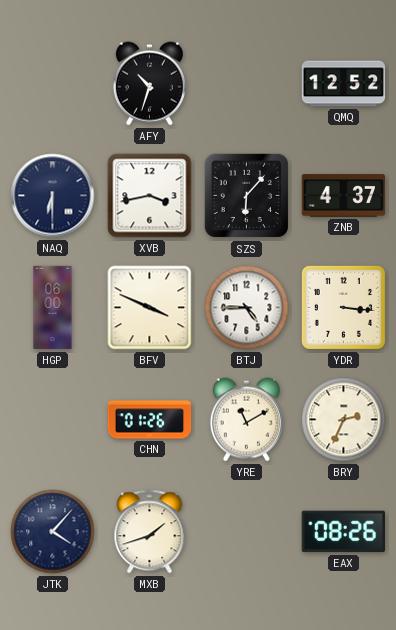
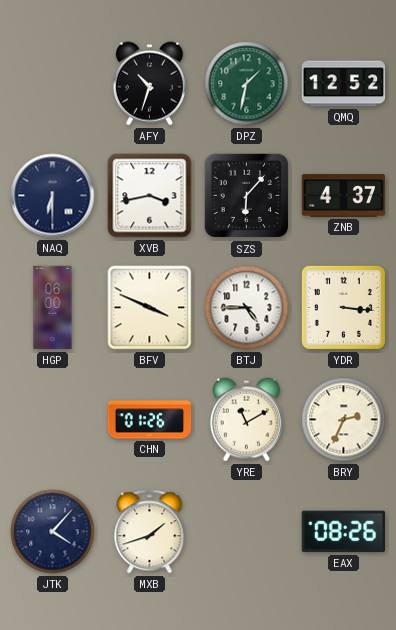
DPZ: none -> 1:32 (247, 84)
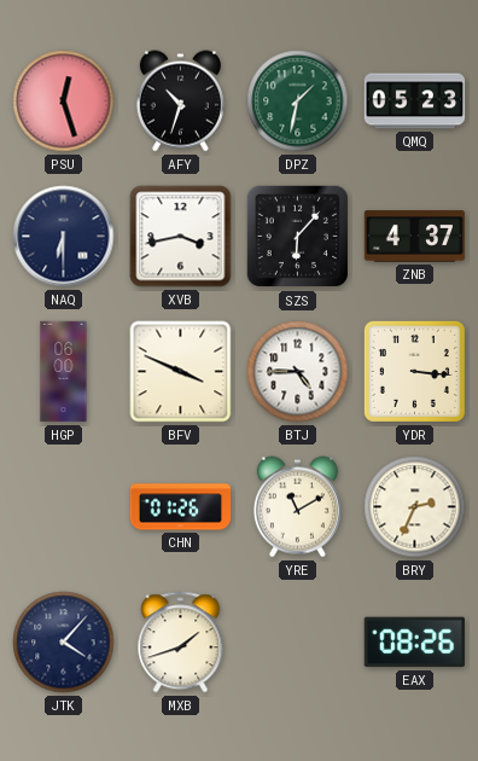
PSU: none -> 12:27 (64, 101)
QMQ: 12:52 -> 05:23 (415, 101)
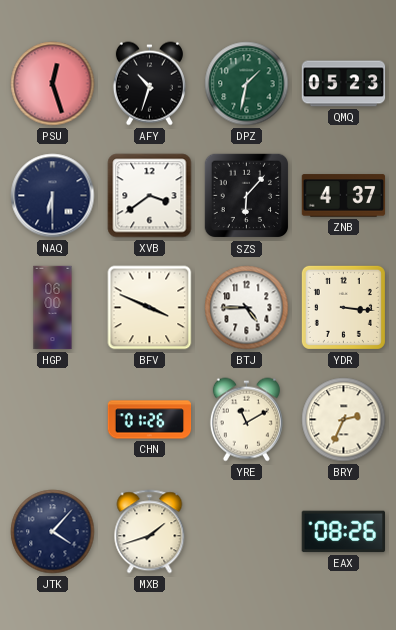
XVB: 3:43 -> 3:39 (150, 196)
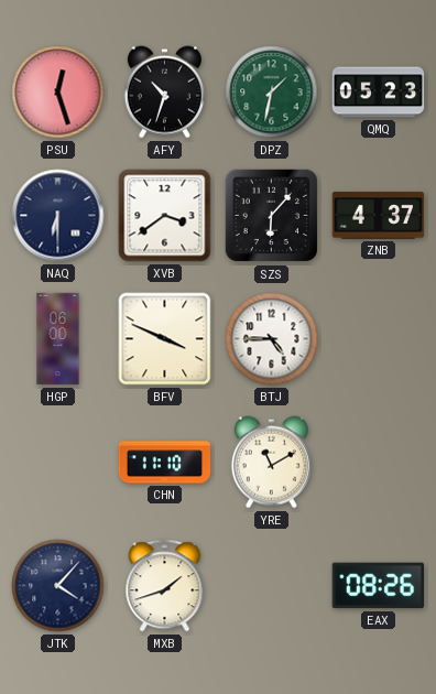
YDR: 3:16 -> none (343, 307)
CHN: 01:26 -> 11:10 (165, 463)
BRY: 2:34 -> none (344, 420)
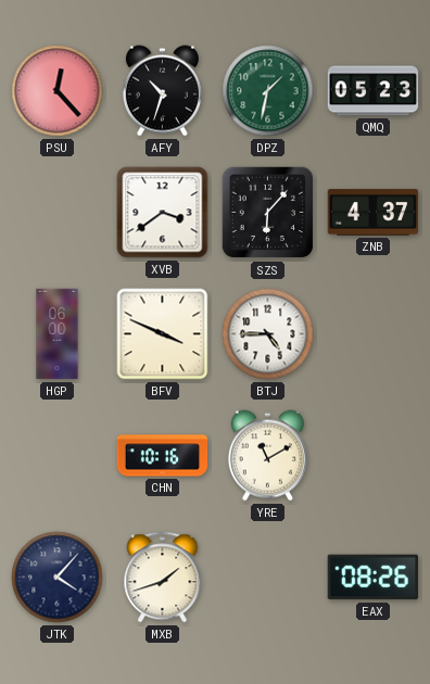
PSU: 12:27 -> 12:23 (58, 91)
NAQ: 6:30 -> none (58, 216)
CHN: 11:10 -> 10:16 (163, 456)
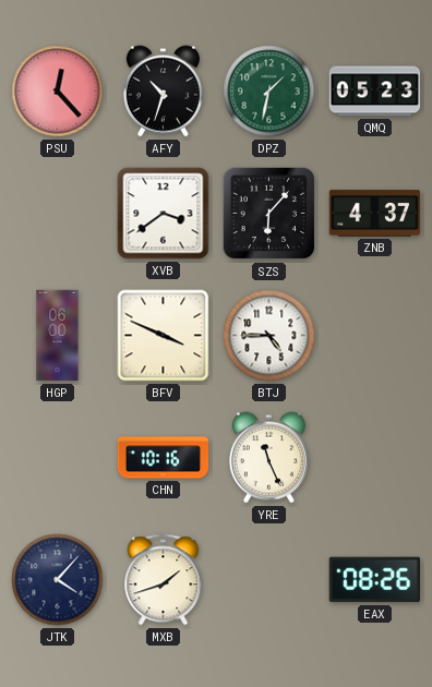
YRE: 11:10 -> 11:26 (268, 458)
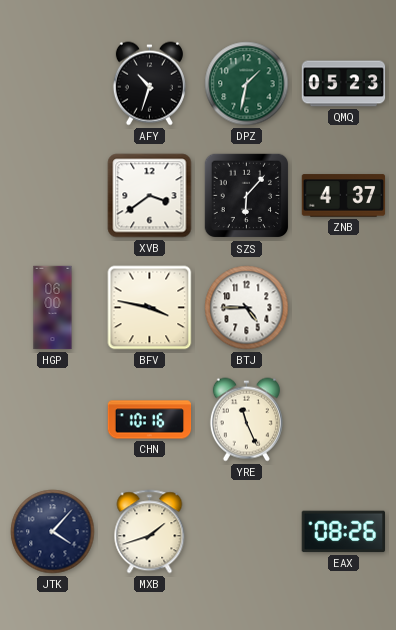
PSU: 12:23 -> none (58, 92)
BFV: 3:49 -> 3:47 (150, 308)
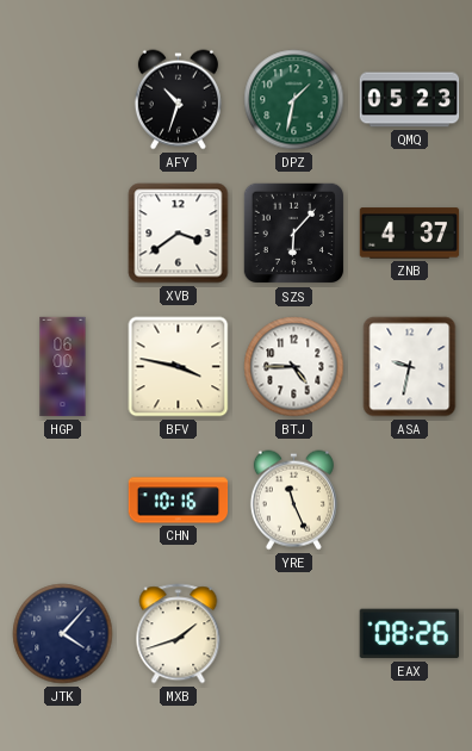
ASA: none -> 9:32 (410, 367)
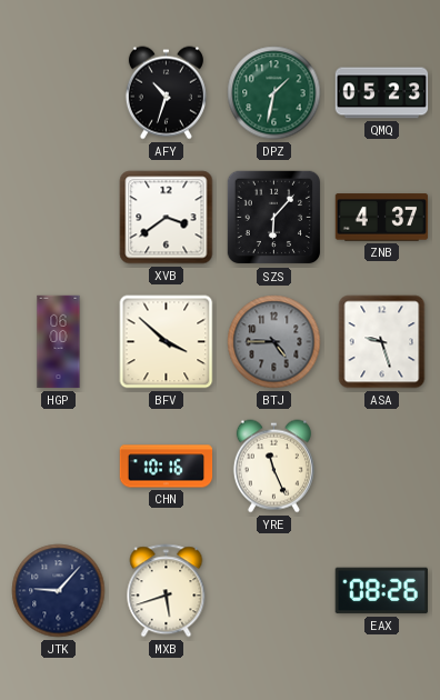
BFV: 3:47 -> 3:52 (167, 342)
BTJ dial: white -> grey (274, 342)
ASA: 9:32 -> 9:27 (382, 342)
JTK: 4:07 -> 9:07 (59, 591)
MXB: 1:42 -> 5:42 (167, 591)
